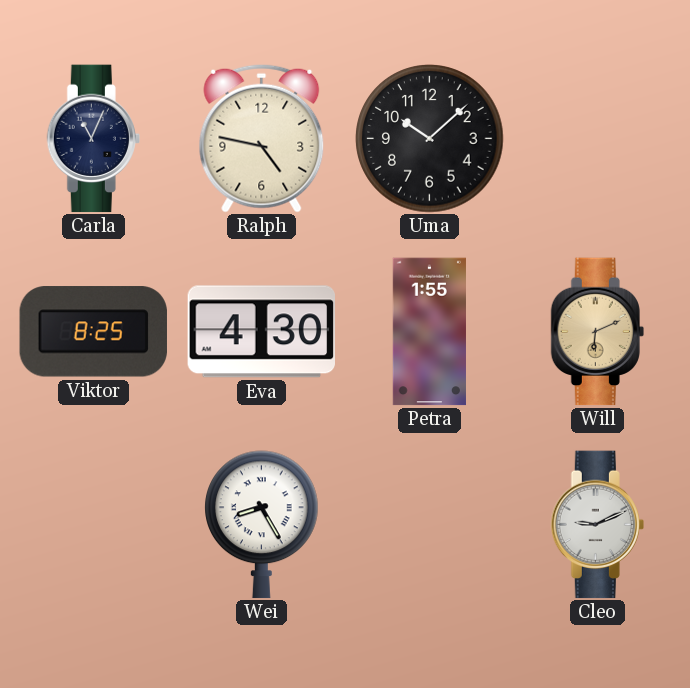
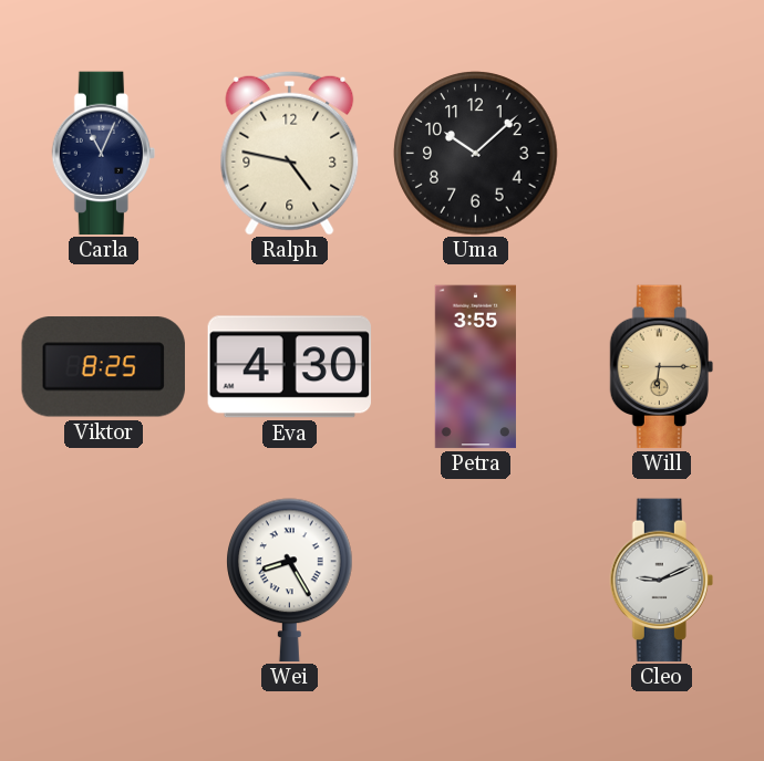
Petra: 1:55 -> 3:55 (475, 367)
Will: 6:11 -> 6:15 (661, 367)
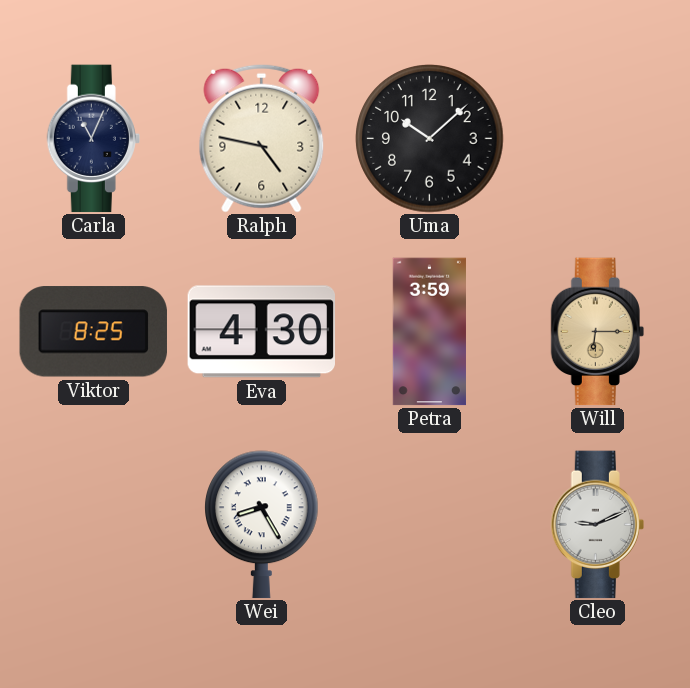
Petra: 3:55 -> 3:59 (429, 332)
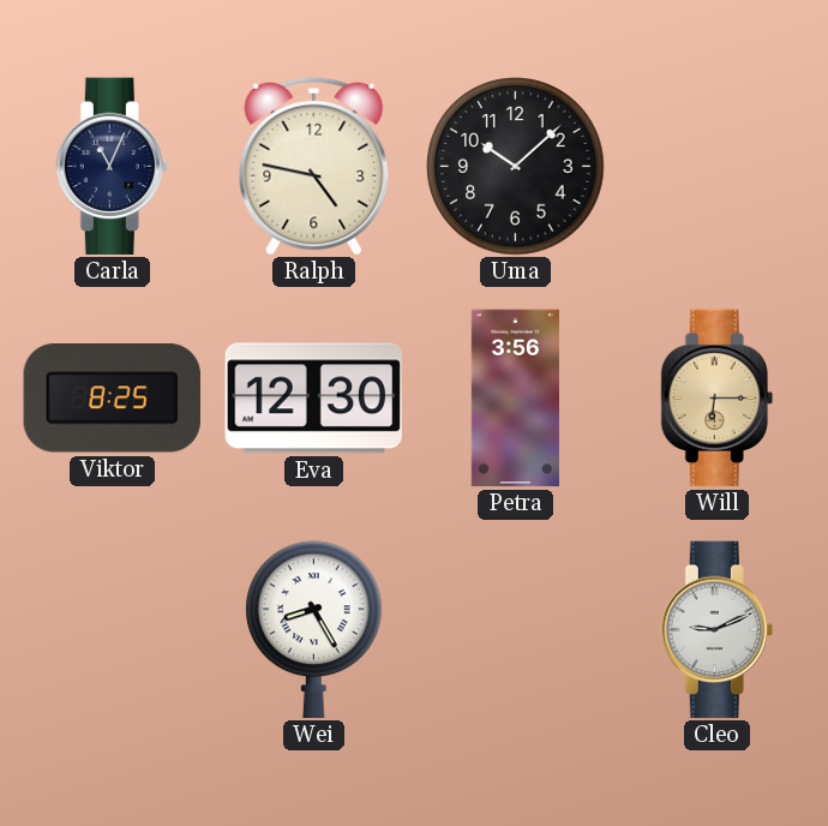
Eva: 4:30 -> 12:30 (314, 399)
Petra: 3:59 -> 3:56 (515, 399)
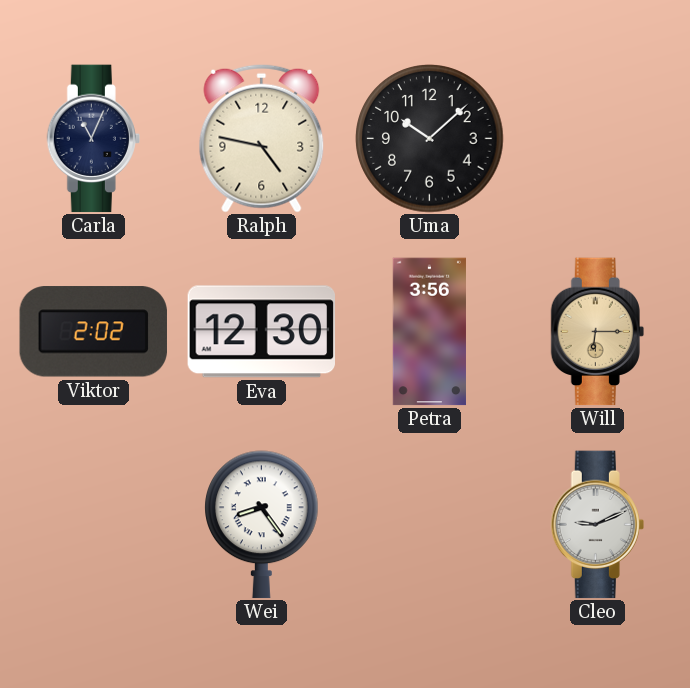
Viktor: 8:25 -> 2:02 (93, 332)
Wei: 8:25 -> 8:24 (262, 525)
